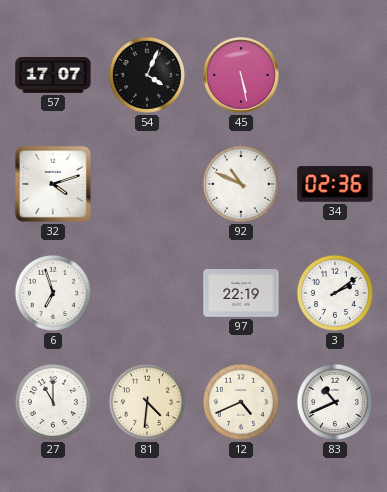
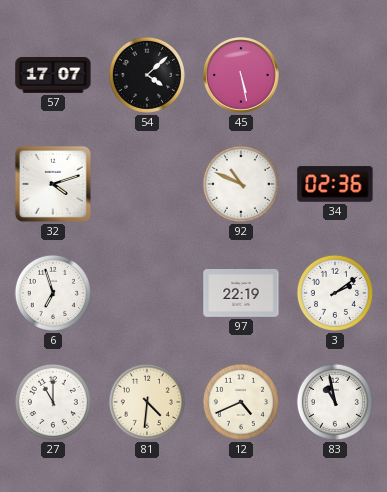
54: 4:04 -> 4:08 (147, 75)
83: 10:41 -> 10:58 (335, 402)
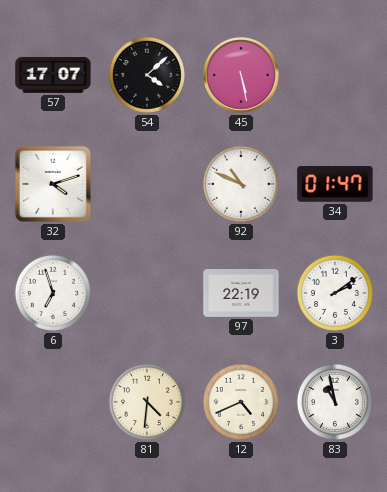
34: 02:36 -> 01:47 (335, 184)
27: 11:00 -> none (53, 402)
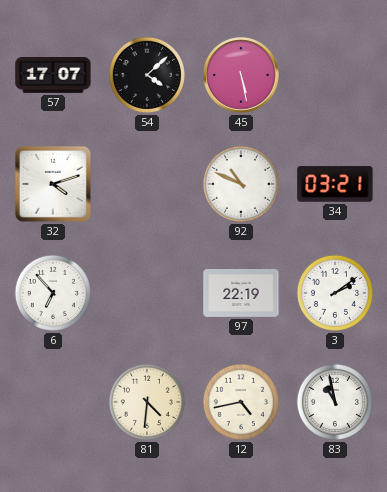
34: 01:47 -> 03:21 (335, 184)
6: 6:57 -> 6:53 (53, 293)
12: 4:41 -> 4:43 (241, 402)
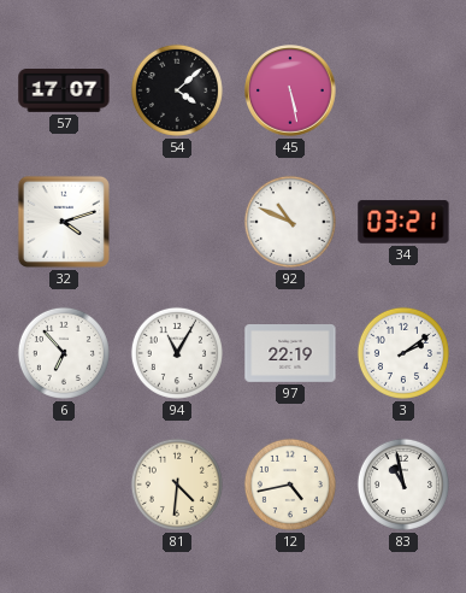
94: none -> 11:05 (177, 353)
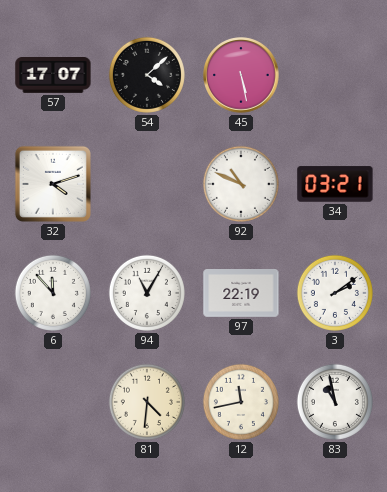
6: 6:53 -> 11:53 (53, 293)
12: 4:43 -> 11:43 (241, 402)
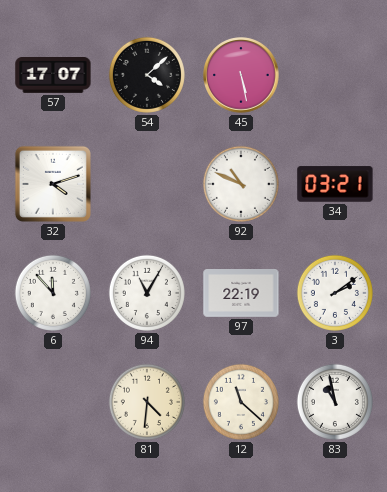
12: 11:43 -> 11:22 (241, 402)
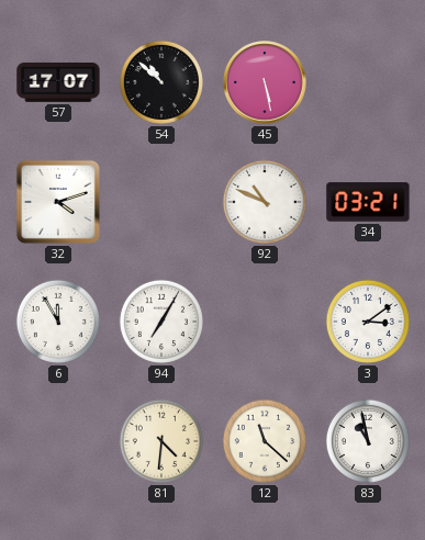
54: 4:08 -> 10:52 (161, 82)
6: 11:53 -> 11:55 (58, 322)
94: 11:05 -> 7:05 (161, 322)
97: 22:19 -> none (241, 294)
3: 2:09 -> 3:09 (368, 322)
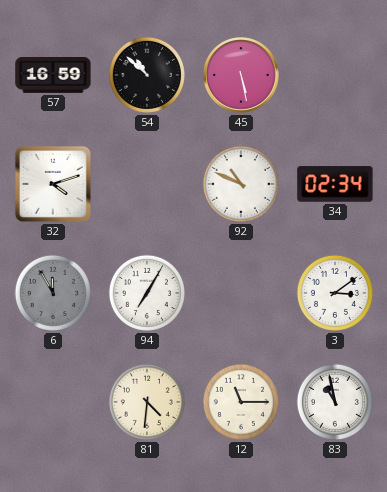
57: 17:07 -> 16:59 (53, 75)
34: 03:21 -> 02:34 (335, 184)
6 dial: white -> grey (53, 293)
12: 11:22 -> 11:15 (241, 402)
